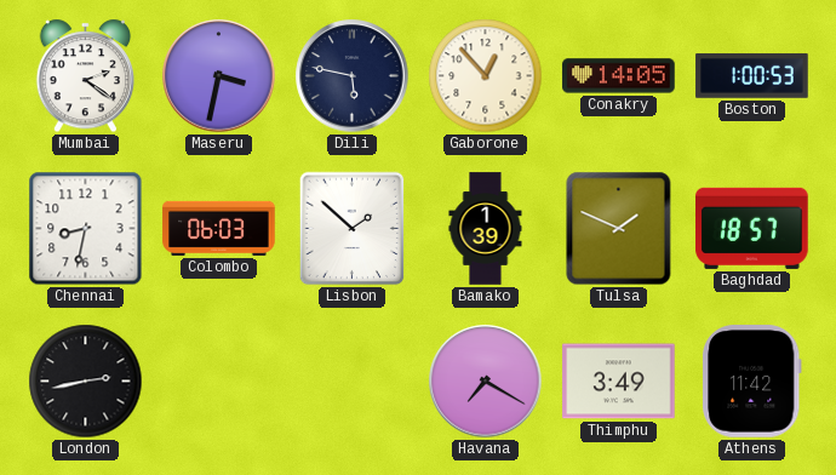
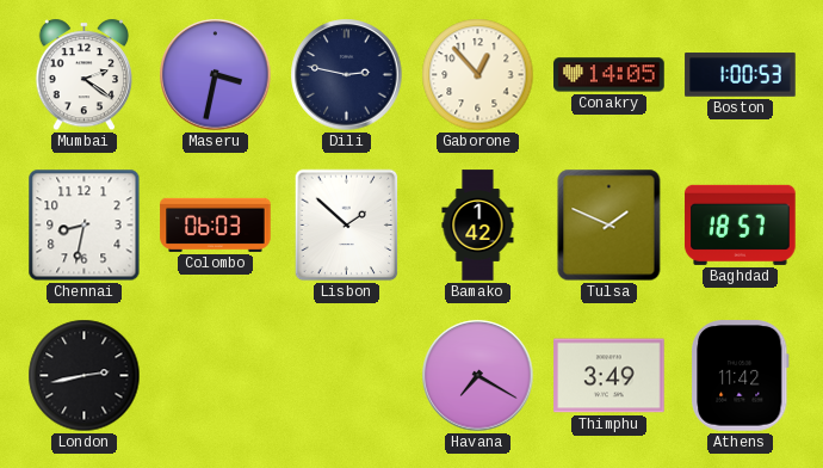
Dili: 5:47 -> 2:47 (347, 75)
Bamako: 1:39 -> 1:42 (478, 226)
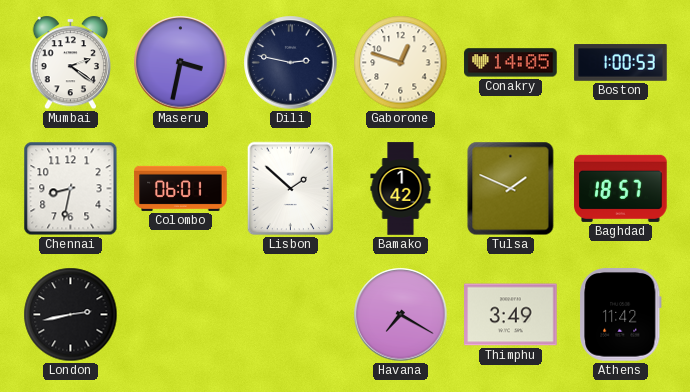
Gaborone: 12:53 -> 12:48 (401, 63)
Colombo: 06:03 -> 06:01 (181, 188)
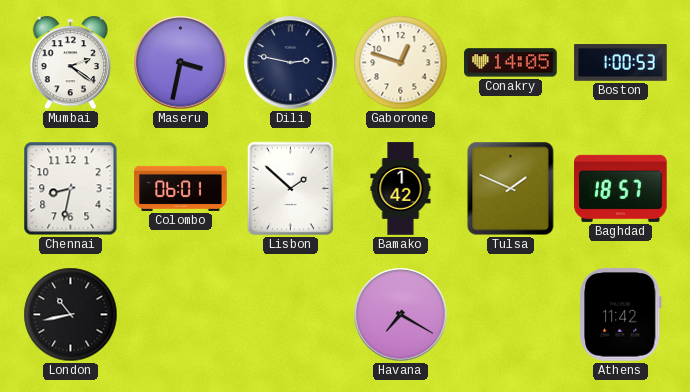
London: 2:43 -> 10:43 (71, 315)
Thimphu: 3:49 -> none (511, 315)
